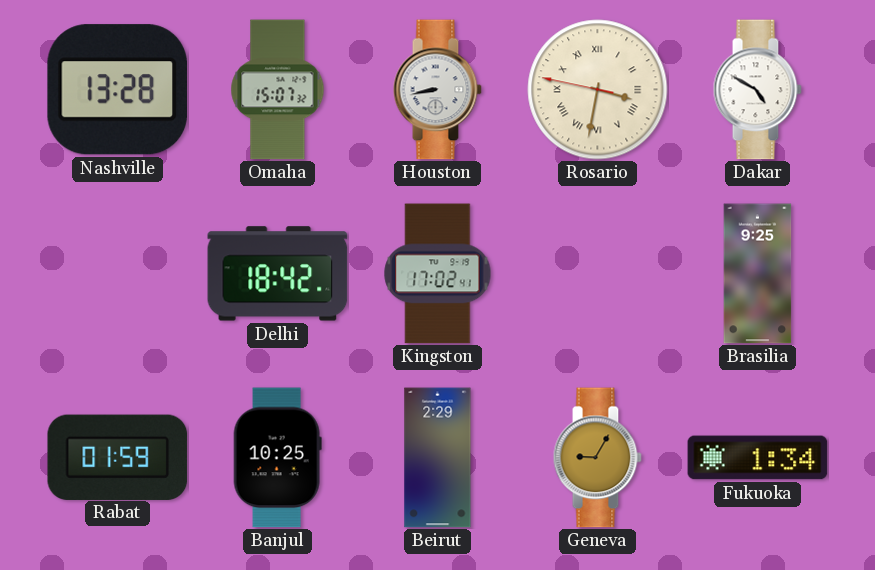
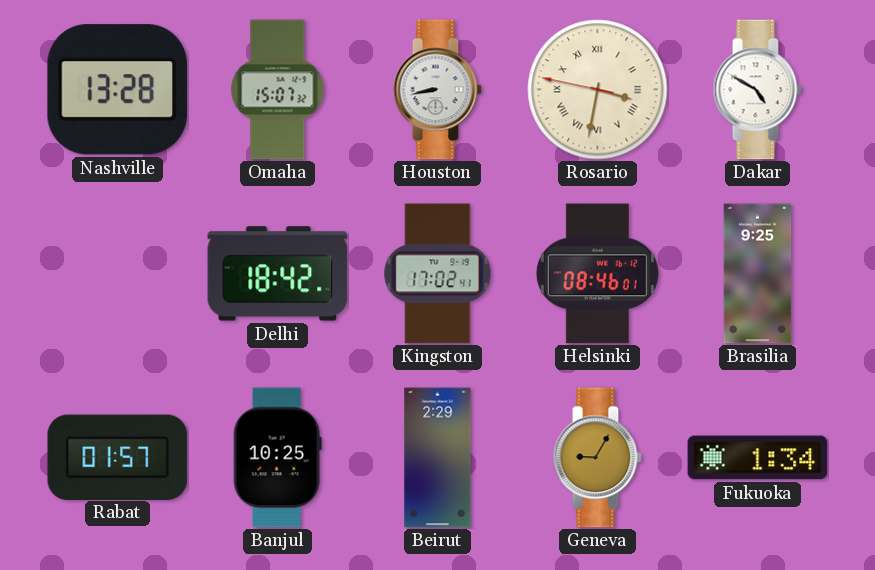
Helsinki: none -> 08:46 (597, 274)
Rabat: 01:59 -> 01:57 (118, 457)
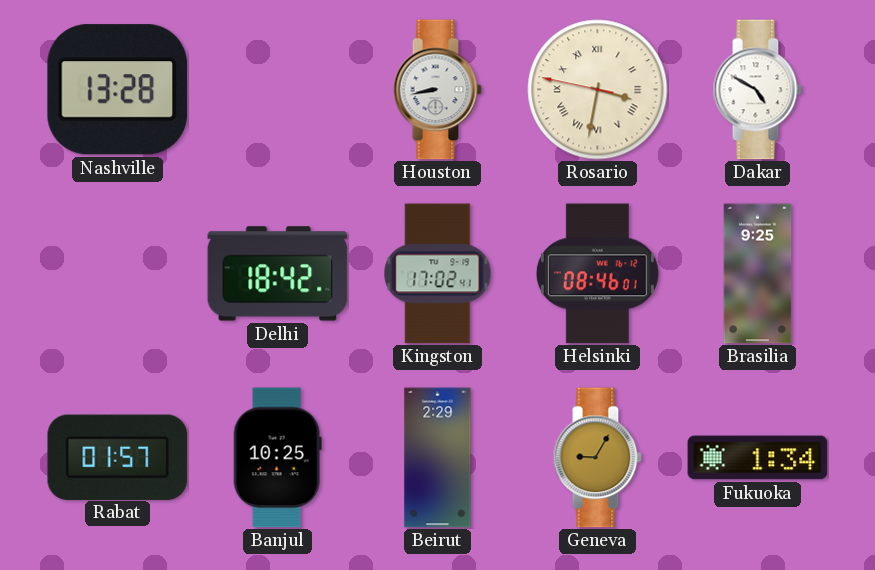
Omaha: 15:07 -> none (278, 90)
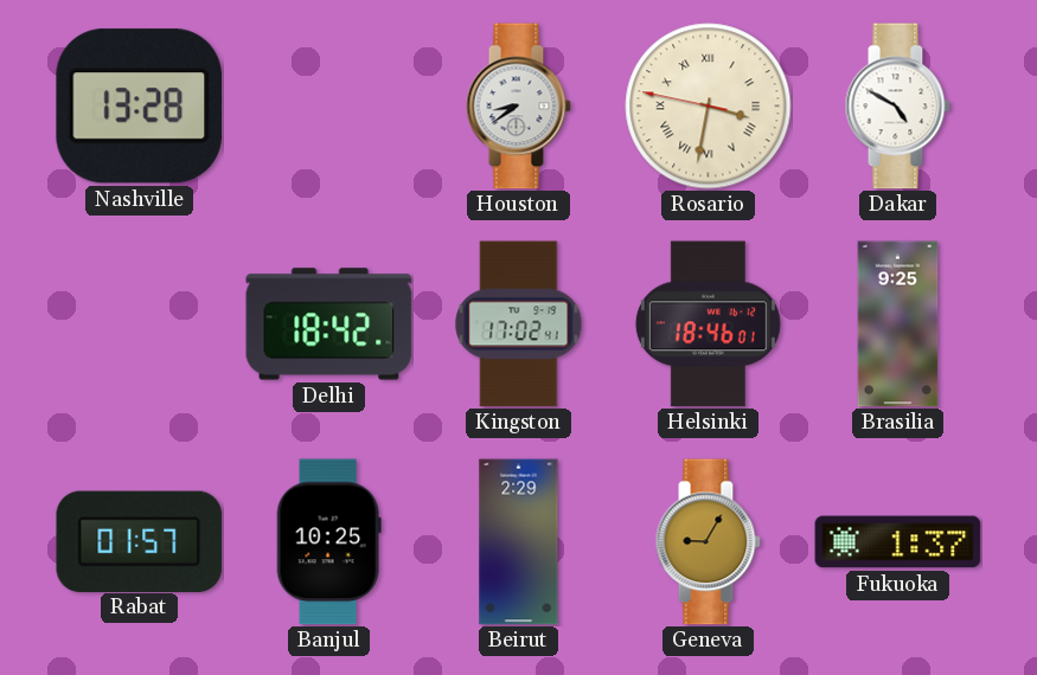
Houston: 8:43 -> 8:39 (518, 107)
Helsinki: 08:46 -> 18:46 (708, 324)
Fukuoka: 1:34 -> 1:37 (898, 542)
